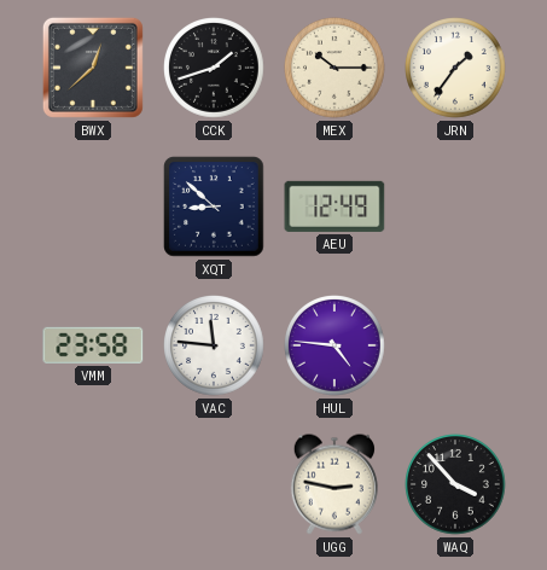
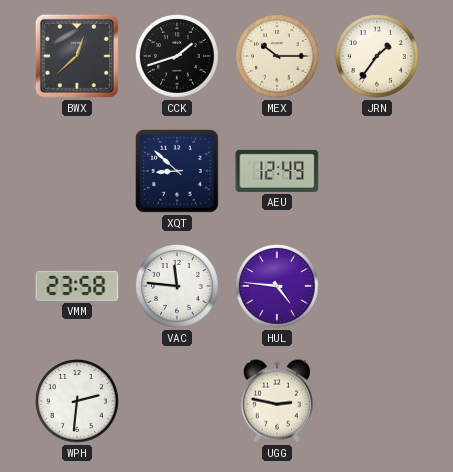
WPH: none -> 2:31 (78, 402)
WAQ: 3:53 -> none (456, 485)
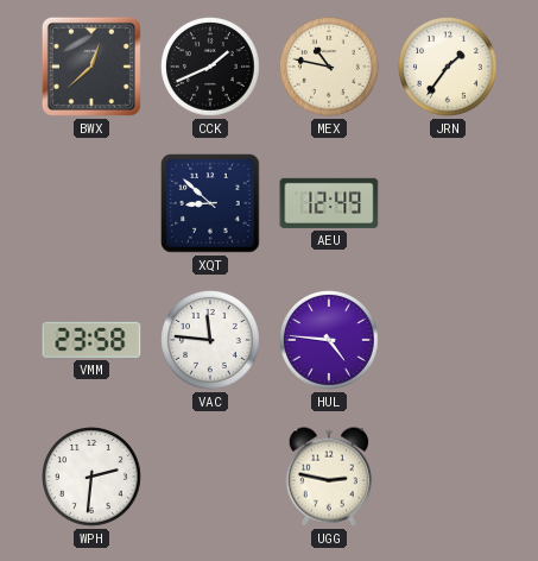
CCK: 1:42 -> 1:41 (211, 68)
MEX: 10:15 -> 10:47 (330, 68)
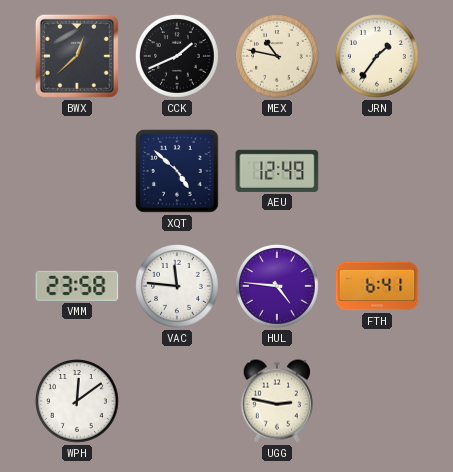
XQT: 8:52 -> 4:52 (177, 171)
FTH: none -> 6:41 (377, 286)
WPH: 2:31 -> 12:09 (78, 402)
